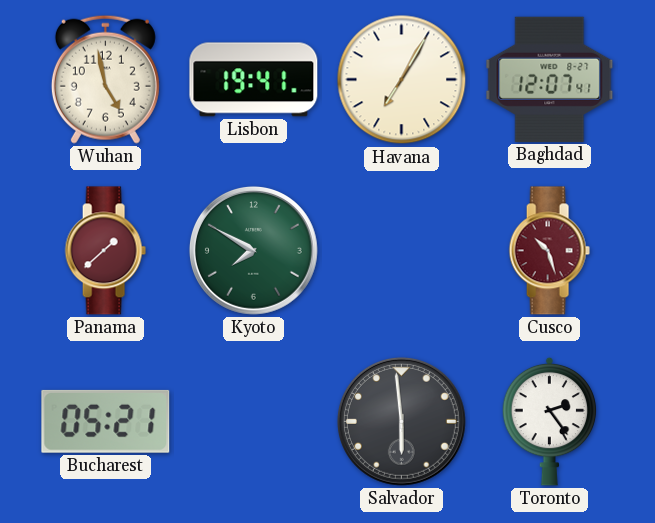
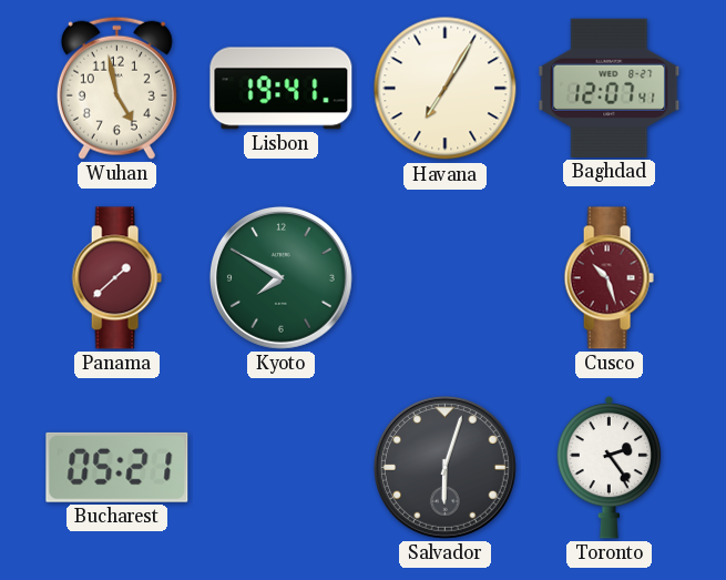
Salvador: 5:59 -> 6:03 (444, 467)
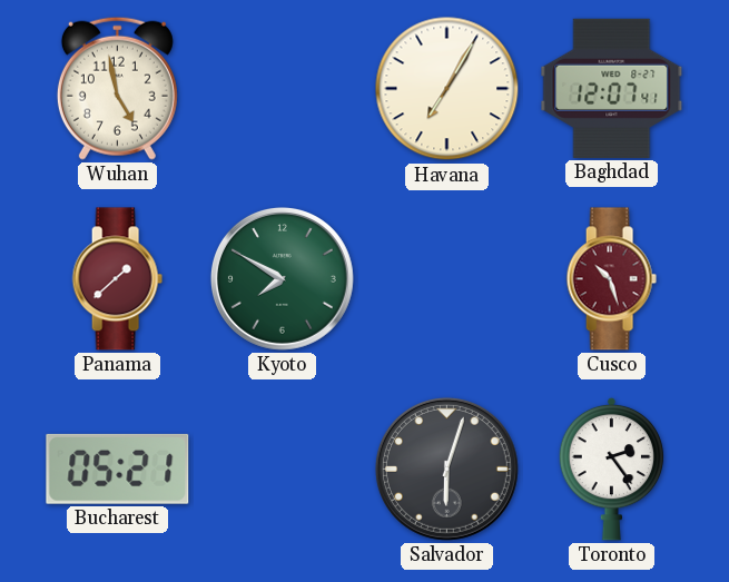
Lisbon: 19:41 -> none (282, 89)
